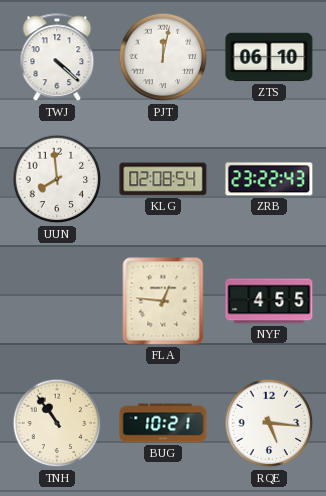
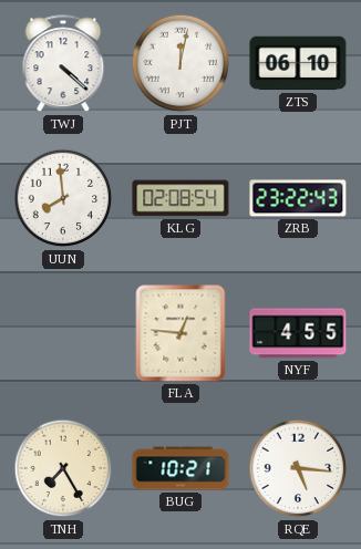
TNH: 10:54 -> 7:25 (63, 468)
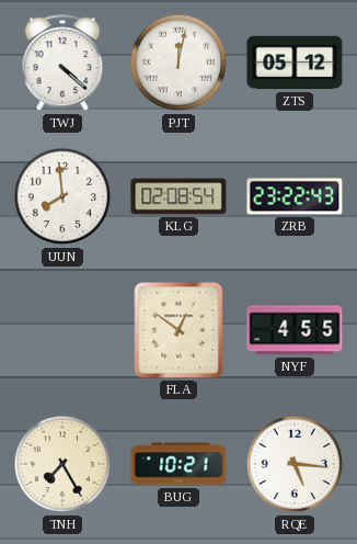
ZTS: 06:10 -> 05:12 (295, 63)
FLA: 12:46 -> 12:51 (178, 330)
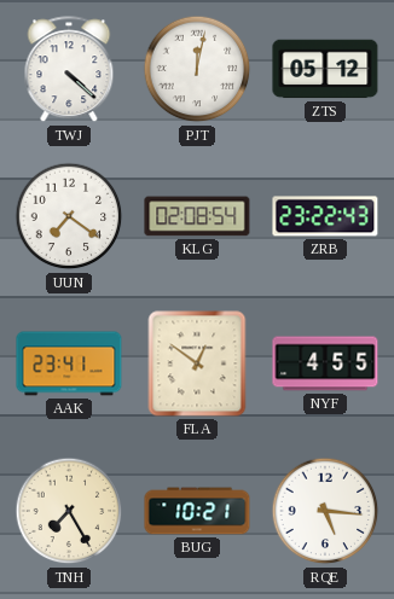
UUN: 7:59 -> 7:21 (69, 216)
AAK: none -> 23:41 (69, 364)
